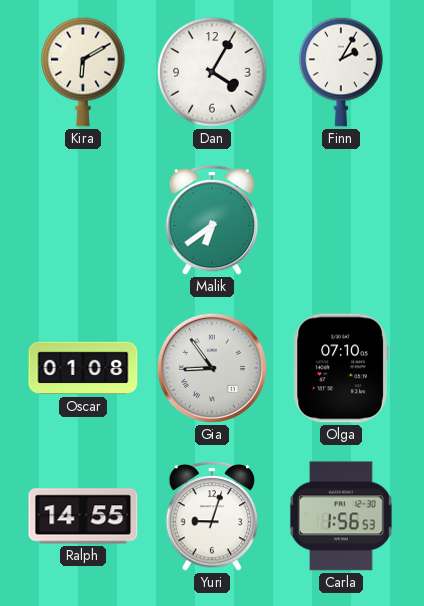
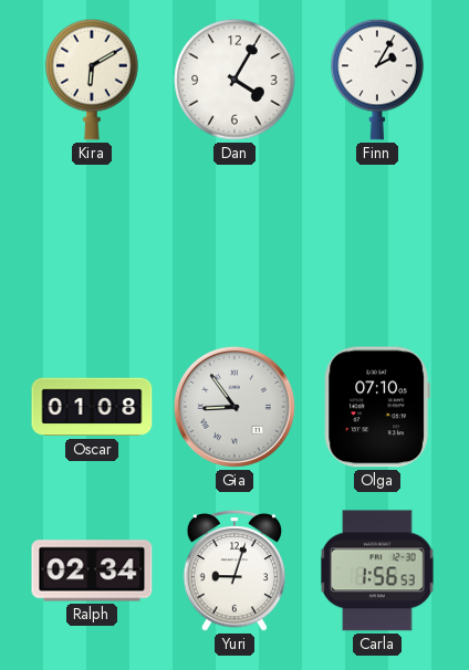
Malik: 6:39 -> none (212, 220)
Ralph: 14:55 -> 02:34 (92, 570)
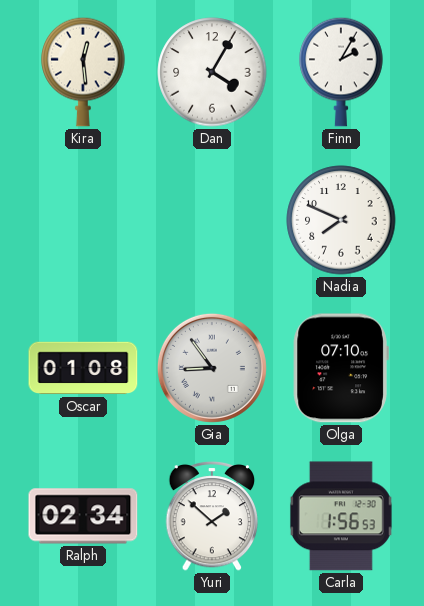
Kira: 6:10 -> 12:29 (83, 72)
Nadia: none -> 7:49 (341, 220)
Yuri: 9:03 -> 1:52 (212, 516)
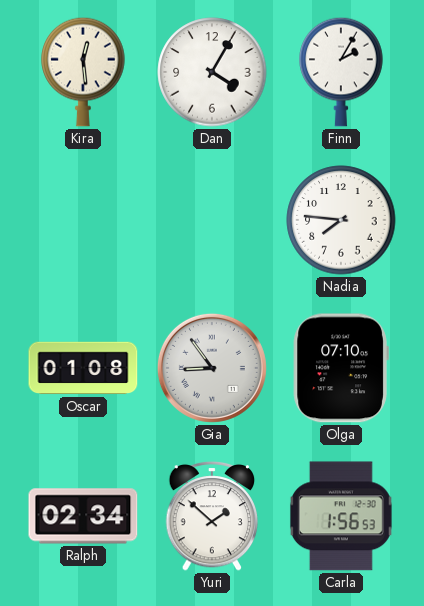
Nadia: 7:49 -> 7:46 (341, 220)
